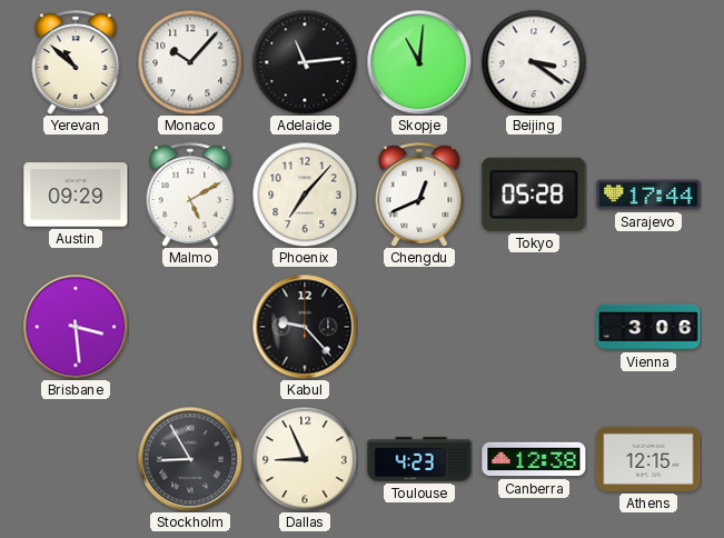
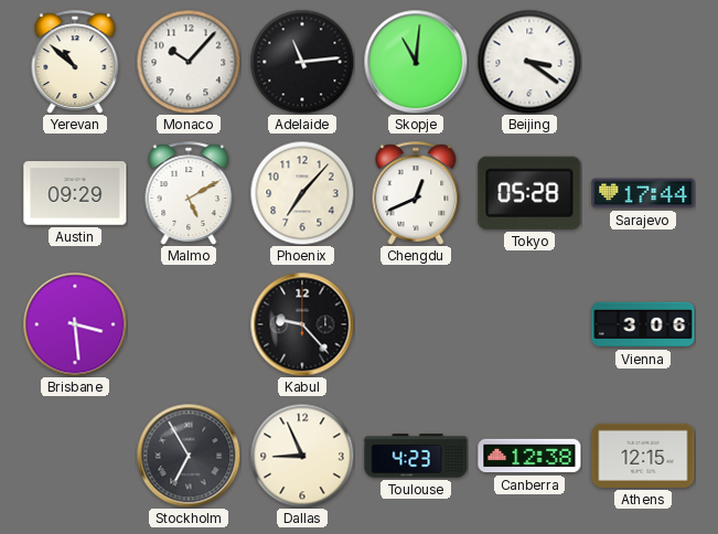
Stockholm: 8:55 -> 6:55 (189, 456)
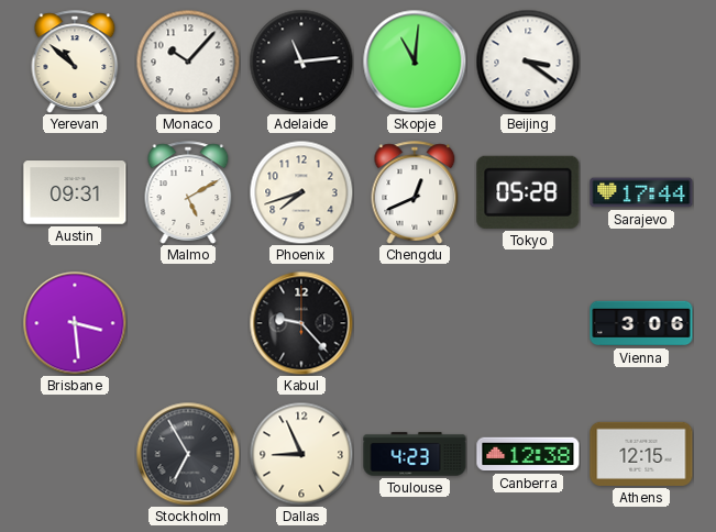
Austin: 09:29 -> 09:31 (75, 192)
Phoenix: 7:07 -> 7:42 (301, 192)
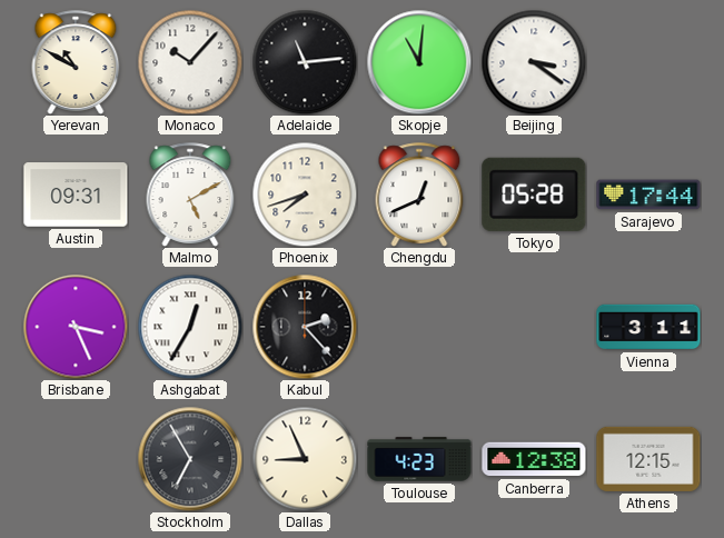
Yerevan: 10:52 -> 10:50 (76, 62)
Brisbane: 3:29 -> 3:26 (76, 327)
Ashgabat: none -> 12:35 (190, 327)
Kabul: 9:23 -> 2:23 (305, 327)
Vienna: 3:06 -> 3:11 (648, 327)
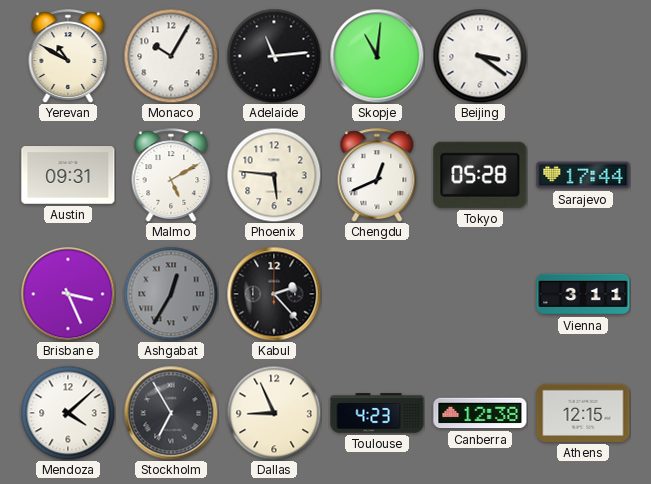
Monaco: 10:07 -> 10:05 (171, 56)
Phoenix: 7:42 -> 5:46 (274, 175)
Ashgabat dial: white -> grey (171, 294)
Mendoza: none -> 4:08 (68, 413)
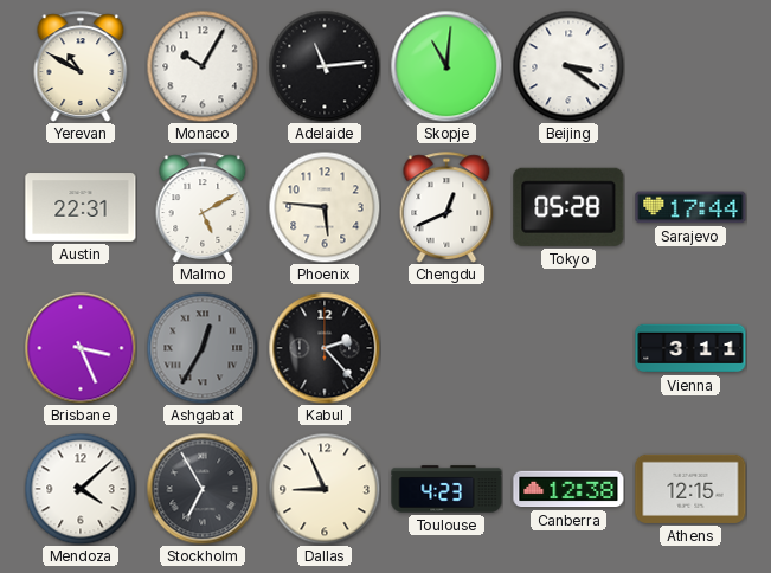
Austin: 09:31 -> 22:31 (81, 207)
